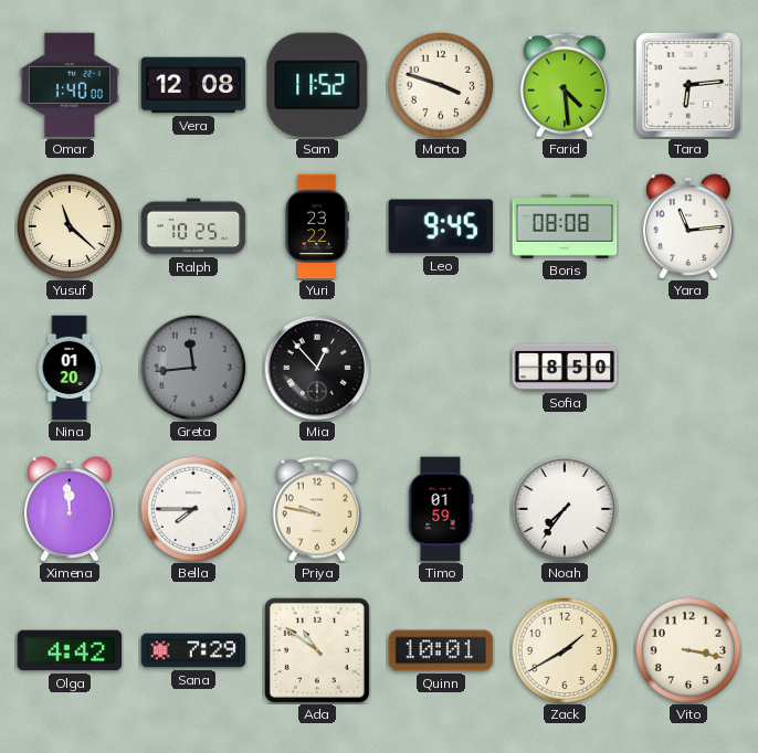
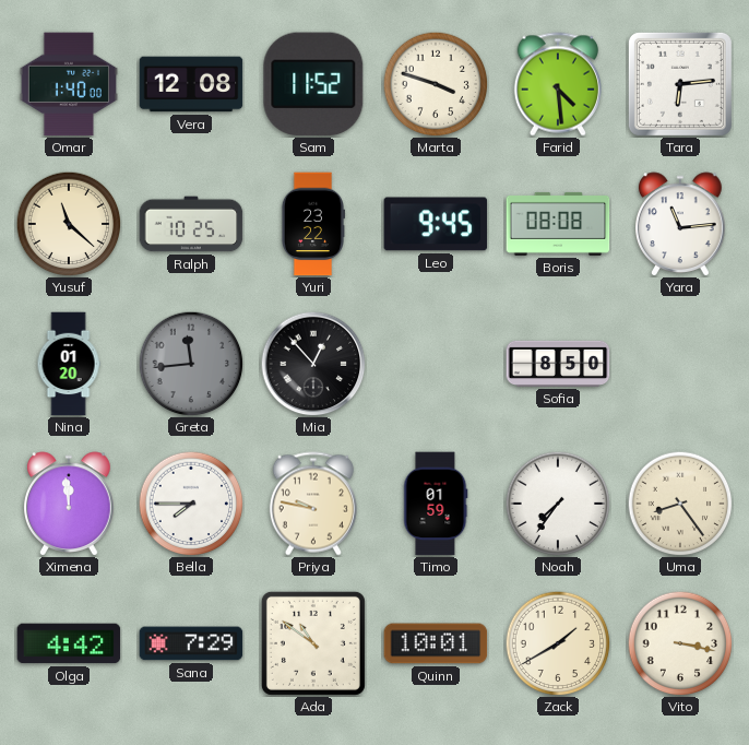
Uma: none -> 8:24 (680, 504)
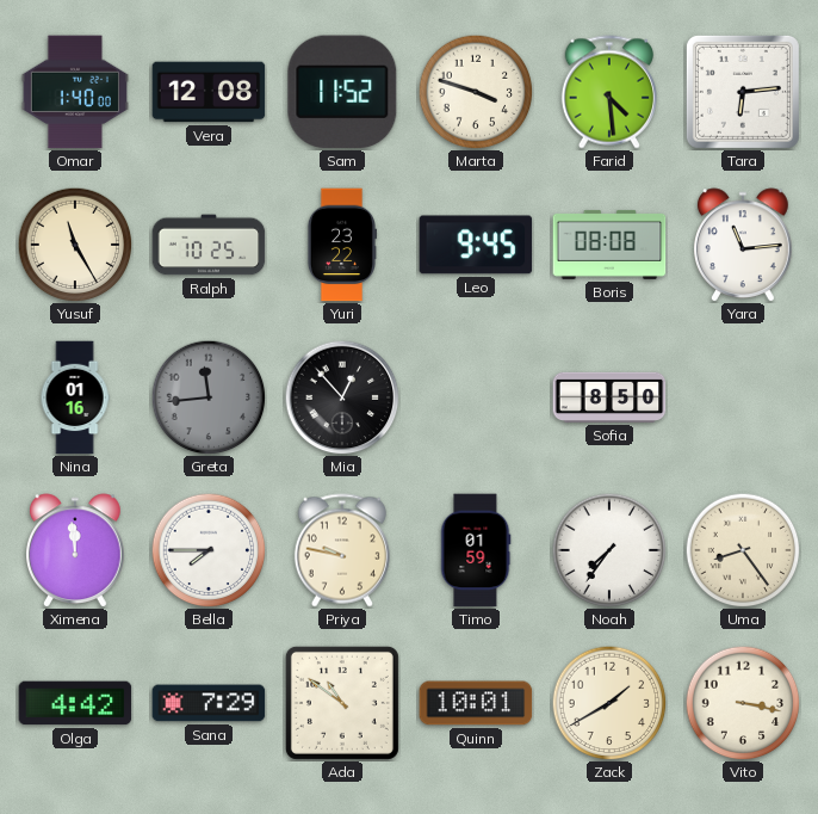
Yusuf: 11:22 -> 11:25 (75, 245)
Nina: 01:20 -> 01:16 (75, 397)
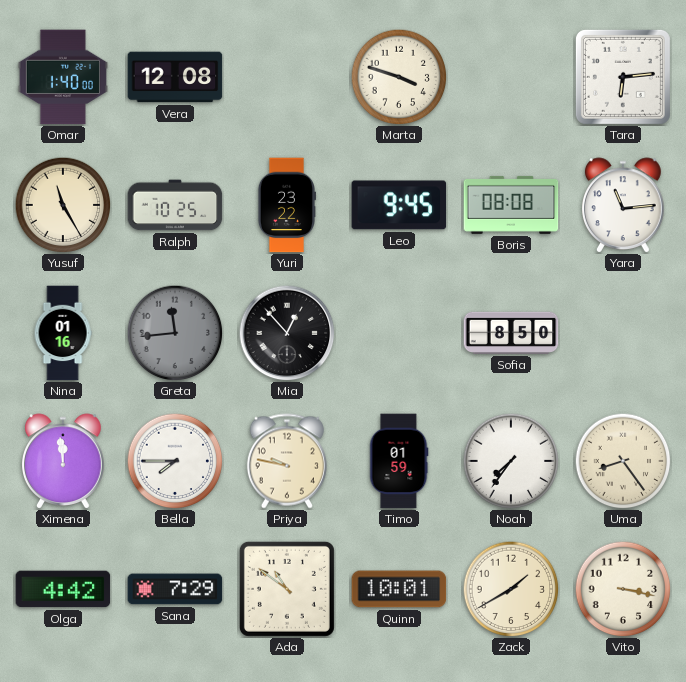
Sam: 11:52 -> none (342, 92)
Farid: 4:29 -> none (609, 92)
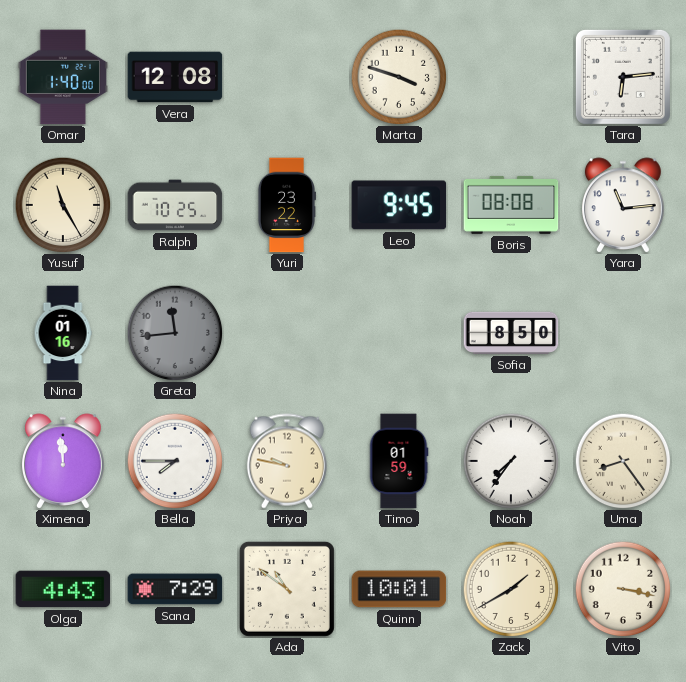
Mia: 12:53 -> none (287, 333)
Olga: 4:42 -> 4:43 (63, 589)
